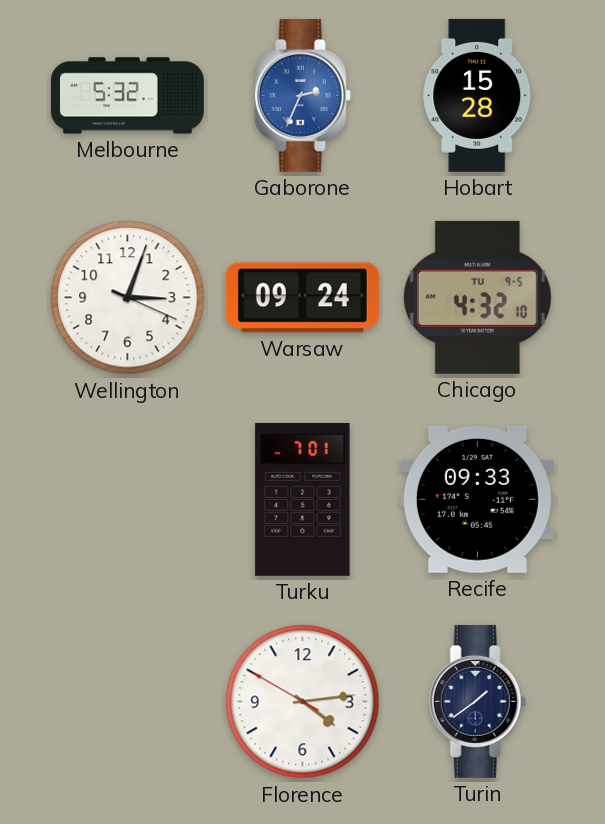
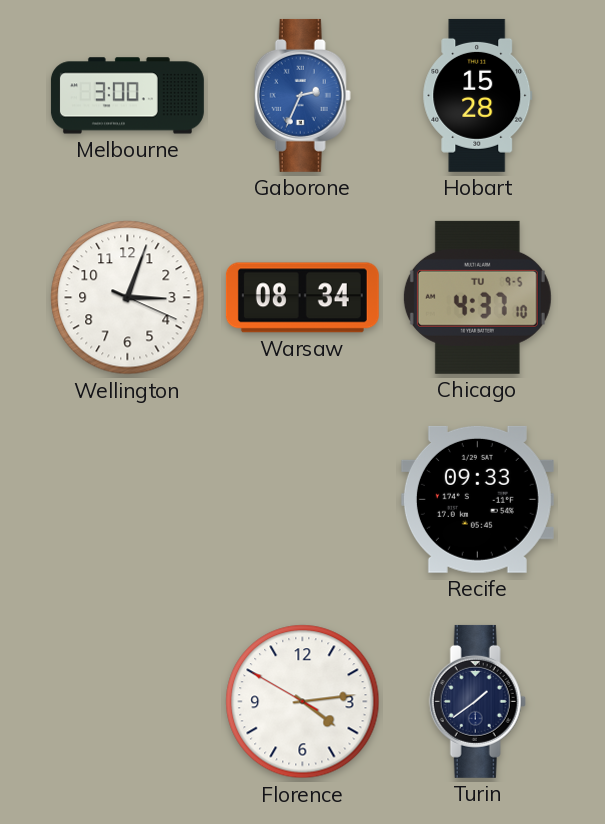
Melbourne: 5:32 -> 3:00 (127, 96)
Warsaw: 09:24 -> 08:34 (302, 298)
Chicago: 4:32 -> 4:37 (477, 297)
Turku: 7:01 -> none (303, 499)
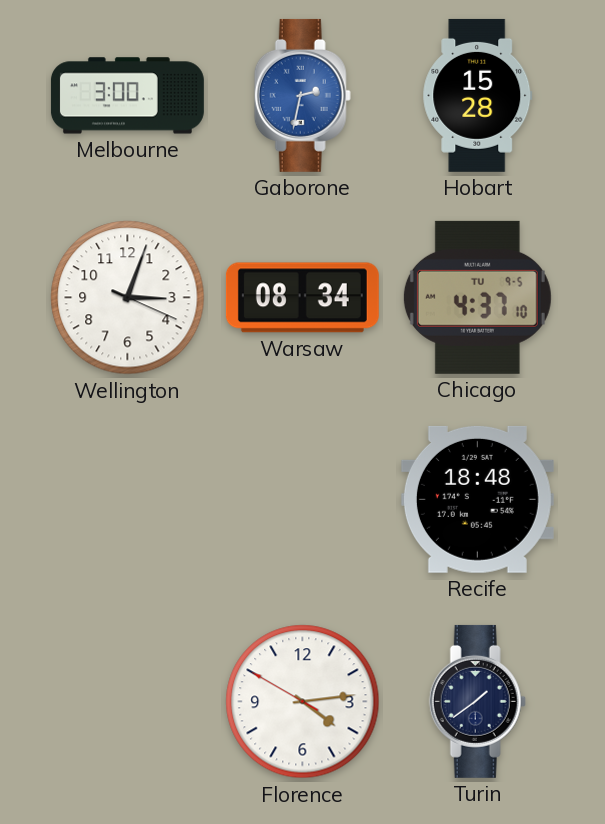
Gaborone: 2:34 -> 2:32 (302, 95)
Recife: 09:33 -> 18:48 (477, 499)
